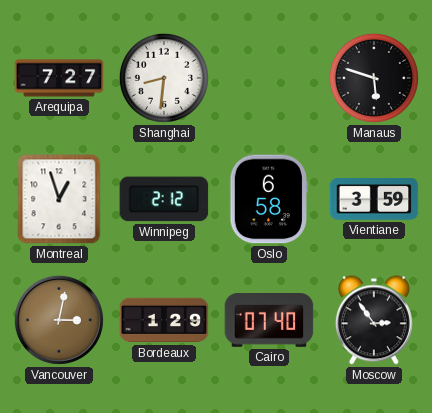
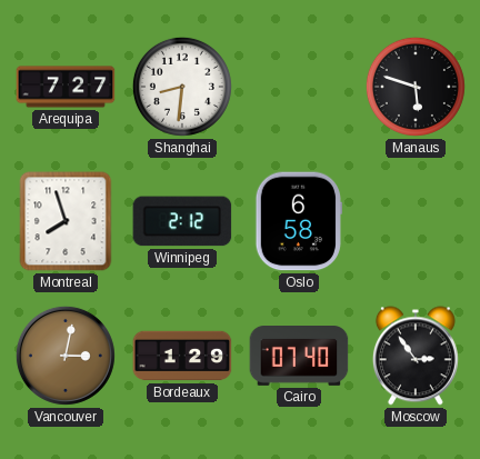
Montreal: 12:57 -> 7:57 (66, 221)
Vientiane: 3:59 -> none (374, 199)
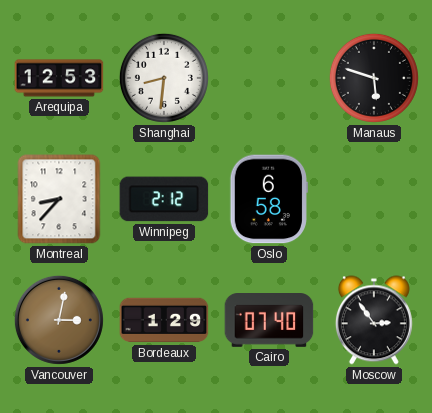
Arequipa: 7:27 -> 12:53 (59, 78)
Montreal: 7:57 -> 8:37 (59, 199)
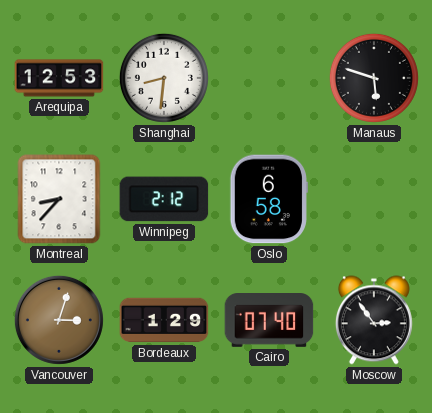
Vancouver: 3:02 -> 3:03 (59, 320)
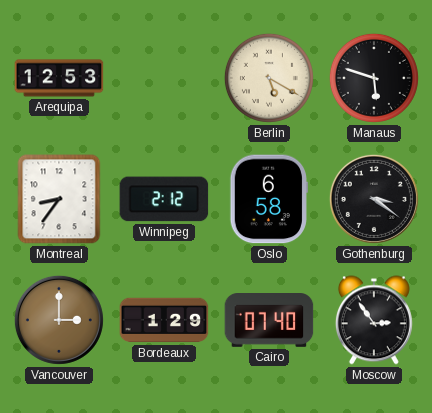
Shanghai: 8:31 -> none (164, 78)
Berlin: none -> 5:20 (269, 78)
Montreal: 8:37 -> 8:36 (59, 199)
Gothenburg: none -> 3:21 (374, 199)
Vancouver: 3:03 -> 3:00 (59, 320)
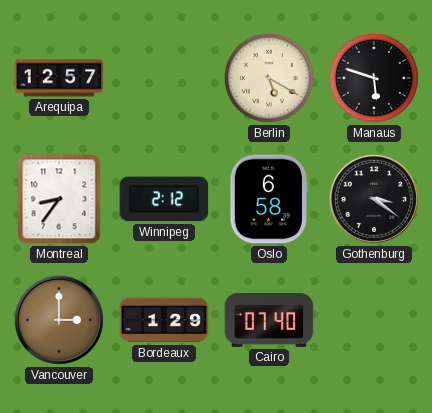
Arequipa: 12:53 -> 12:57 (59, 78)
Moscow: 2:54 -> none (374, 320)
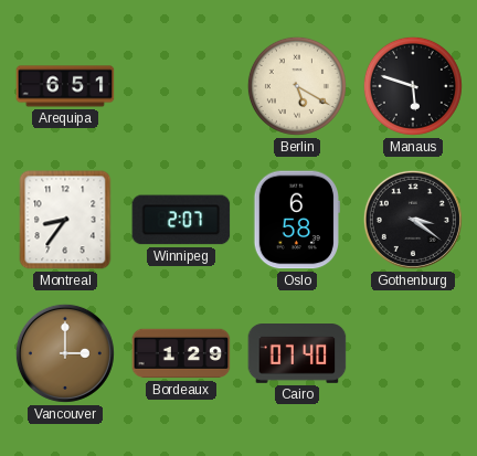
Arequipa: 12:57 -> 6:51 (65, 86)
Winnipeg: 2:12 -> 2:07 (181, 220)
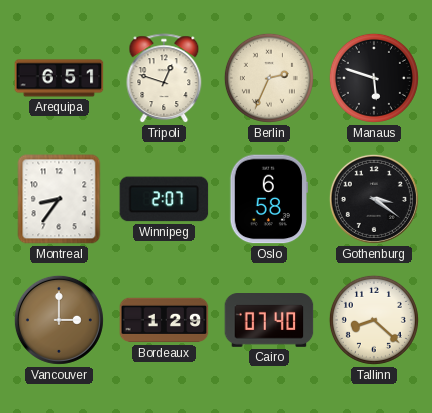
Tripoli: none -> 12:48 (164, 79)
Berlin: 5:20 -> 2:34 (269, 78)
Tallinn: none -> 8:22 (374, 320)
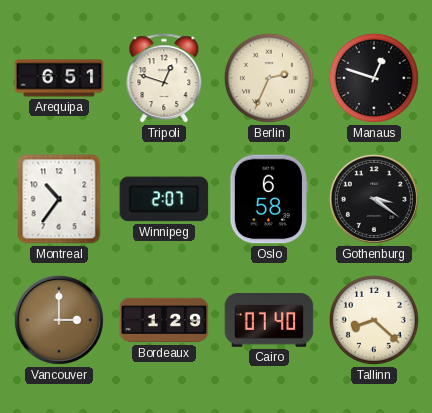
Manaus: 5:48 -> 12:48 (374, 78)
Montreal: 8:36 -> 10:36 (59, 199)
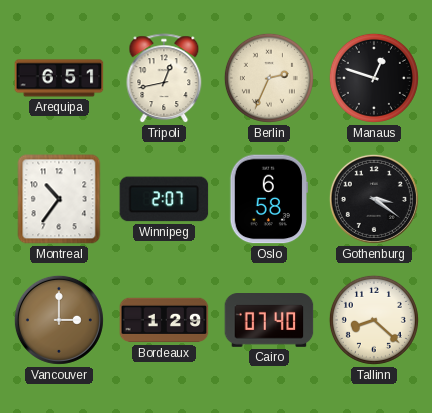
Tripoli: 12:48 -> 12:43 (164, 79)
